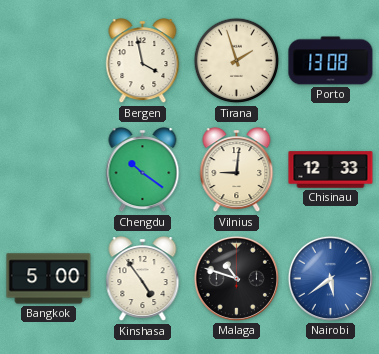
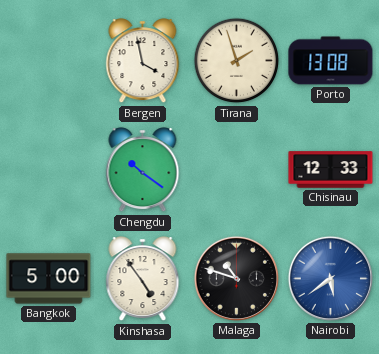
Vilnius: 9:01 -> none (237, 170)
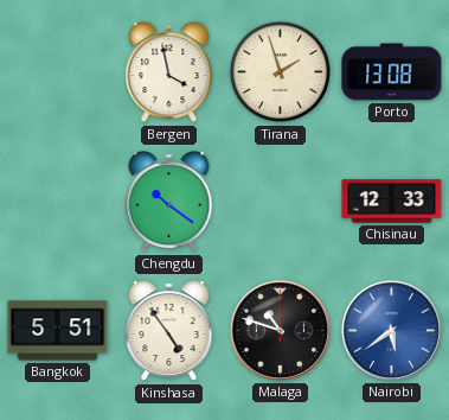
Bangkok: 5:00 -> 5:51 (58, 331)
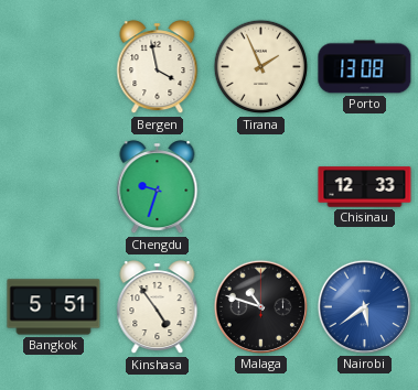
Tirana: 1:57 -> 1:56 (261, 67)
Chengdu: 10:21 -> 9:33 (158, 187)
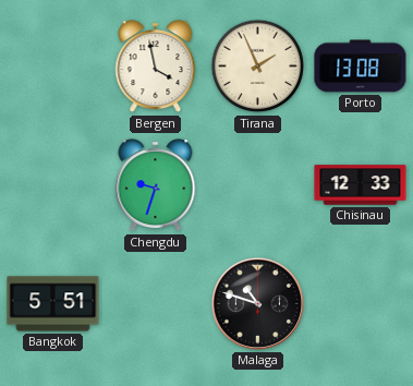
Kinshasa: 4:54 -> none (158, 307)
Nairobi: 5:39 -> none (364, 306)
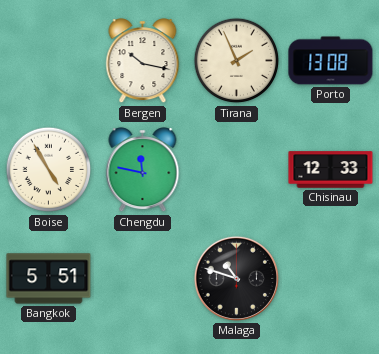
Bergen: 3:58 -> 10:17 (143, 61)
Boise: none -> 4:55 (49, 170)
Chengdu: 9:33 -> 11:47 (143, 170)
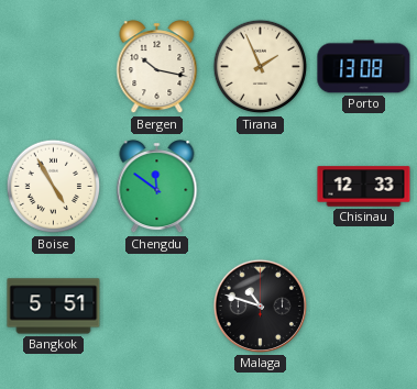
Chengdu: 11:47 -> 11:51 (157, 187)
